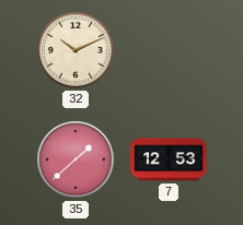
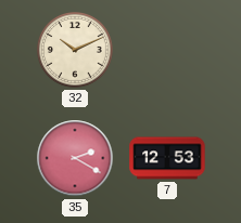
35: 1:38 -> 2:20 (75, 158)
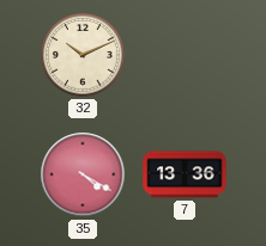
35: 2:20 -> 4:20 (83, 174)
7: 12:53 -> 13:36 (185, 174)
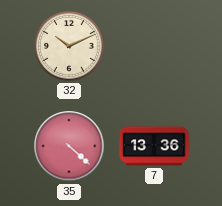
35: 4:20 -> 4:22 (69, 146)
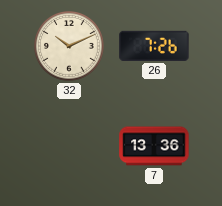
26: none -> 7:26 (154, 46)
35: 4:22 -> none (69, 146)
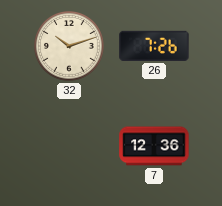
32: 10:11 -> 10:12 (70, 47)
7: 13:36 -> 12:36 (154, 146)
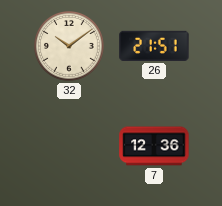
32: 10:12 -> 10:09 (70, 47)
26: 7:26 -> 21:51 (154, 46)
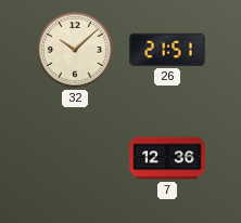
32: 10:09 -> 10:08 (76, 51)
